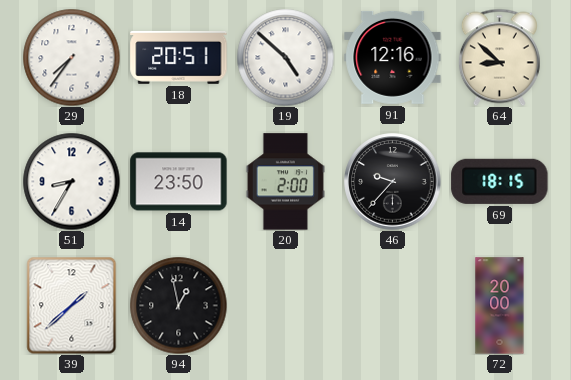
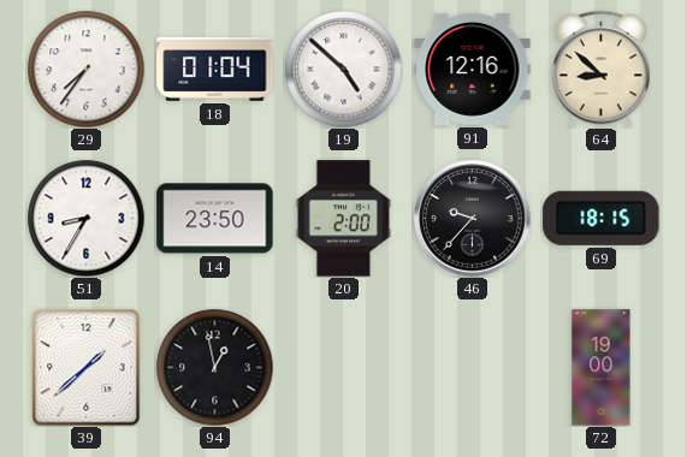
18: 20:51 -> 01:04 (215, 69)
72: 20:00 -> 19:00 (602, 368)
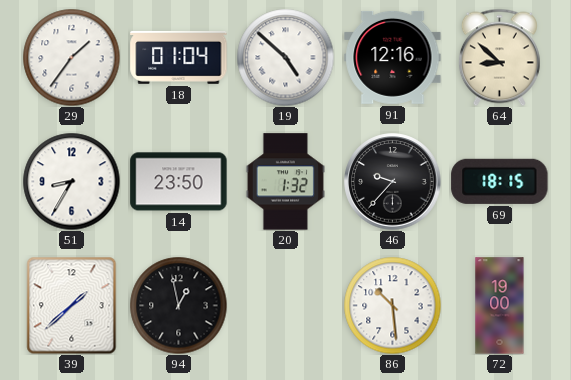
29: 7:36 -> 1:36 (71, 57)
20: 2:00 -> 1:32 (285, 182)
86: none -> 10:29 (392, 305)
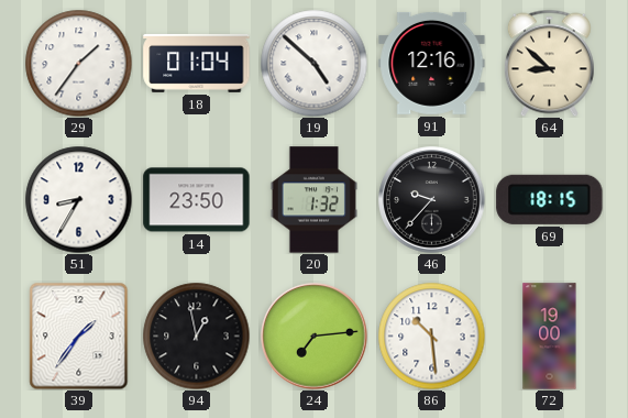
39: 1:38 -> 1:36 (79, 335)
24: none -> 7:14 (315, 337)
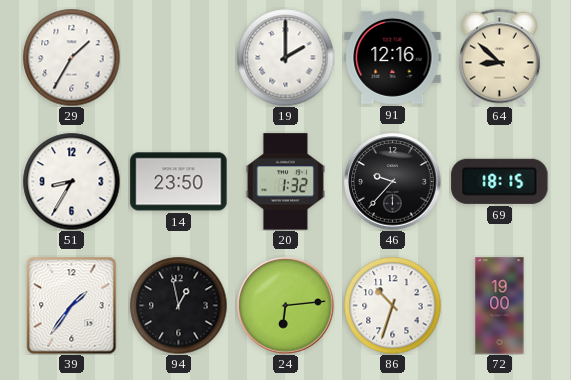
29: 1:36 -> 1:35 (71, 57)
18: 01:04 -> none (197, 63)
19: 4:52 -> 2:00 (285, 57)
24: 7:14 -> 6:14 (286, 306)
86: 10:29 -> 10:33 (392, 305)
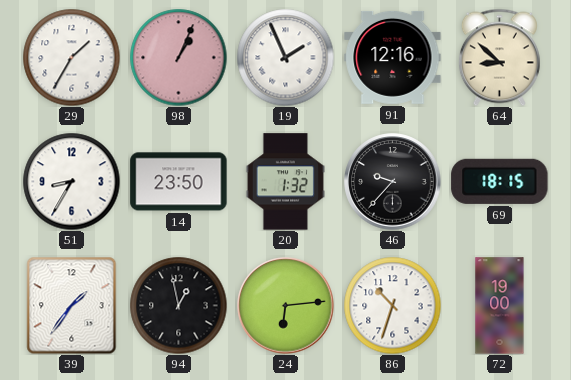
98: none -> 1:04 (178, 57)
19: 2:00 -> 1:56 (285, 57)
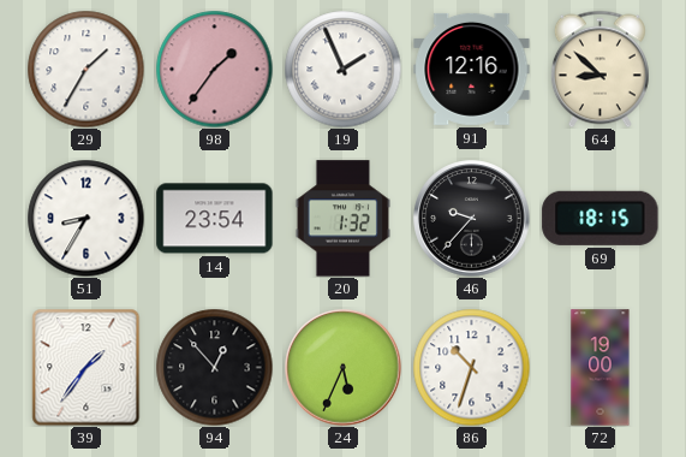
98: 1:04 -> 1:36 (214, 69)
14: 23:50 -> 23:54 (215, 219)
94: 12:58 -> 12:53 (214, 367)
24: 6:14 -> 5:34 (344, 368)
